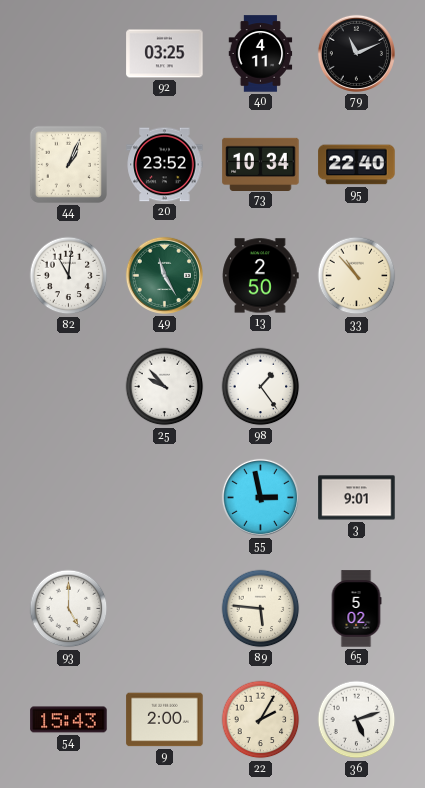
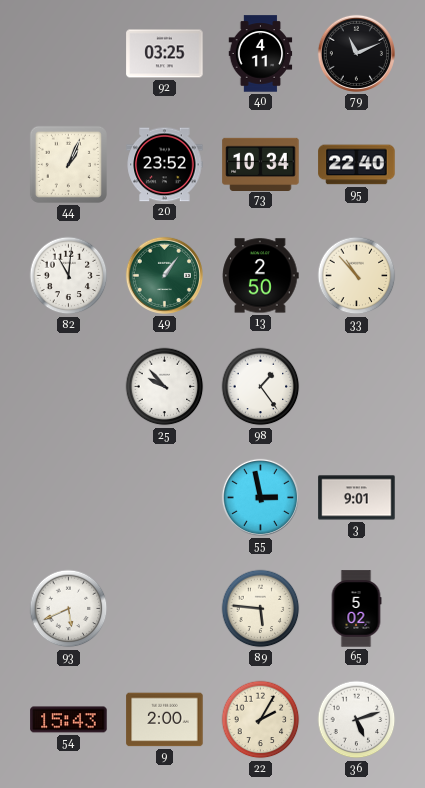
49: 11:25 -> 1:06 (164, 275)
93: 5:00 -> 5:41 (69, 609)
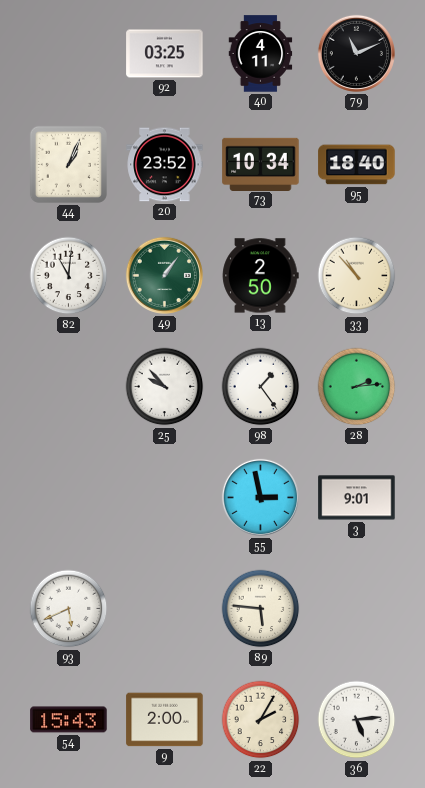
95: 22:40 -> 18:40 (357, 165)
28: none -> 2:14 (357, 387)
65: 5:02 -> none (356, 609)
36: 5:12 -> 5:14 (357, 720)
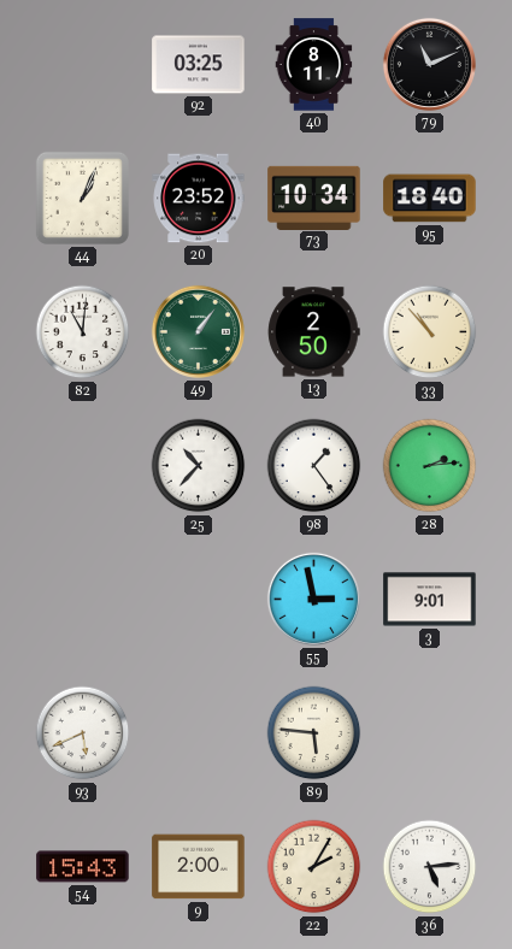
40: 4:11 -> 8:11 (314, 65)
25: 9:53 -> 10:37 (199, 466)
